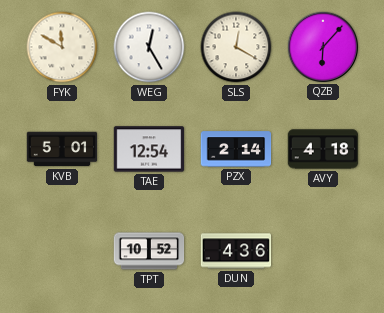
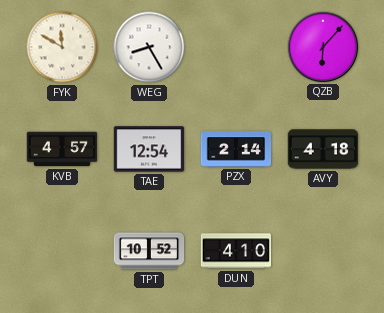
WEG: 12:25 -> 8:25 (149, 47)
SLS: 12:20 -> none (236, 47)
KVB: 5:01 -> 4:57 (62, 149)
DUN: 4:36 -> 4:10 (236, 251)
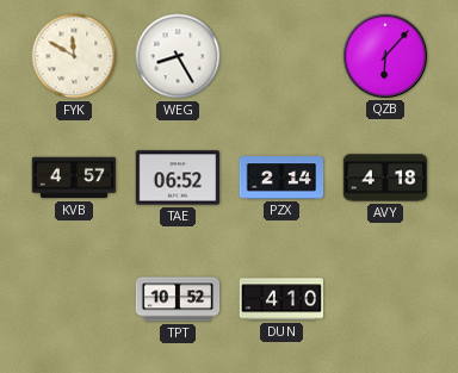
TAE: 12:54 -> 06:52 (178, 178)
